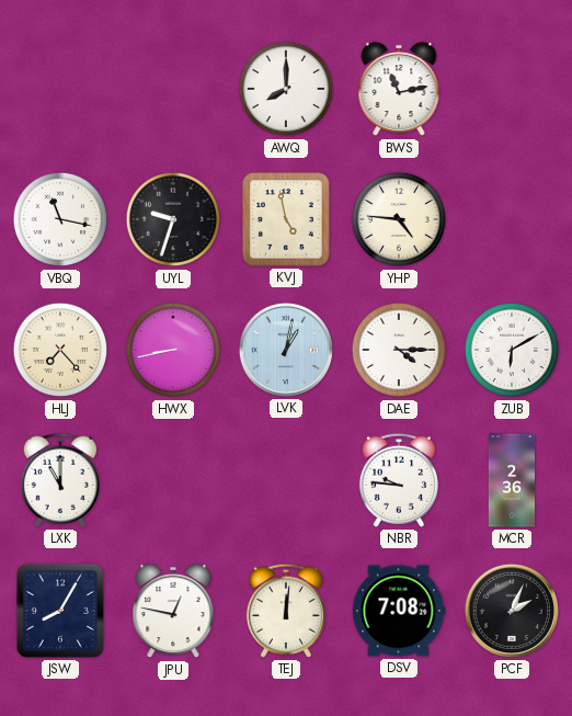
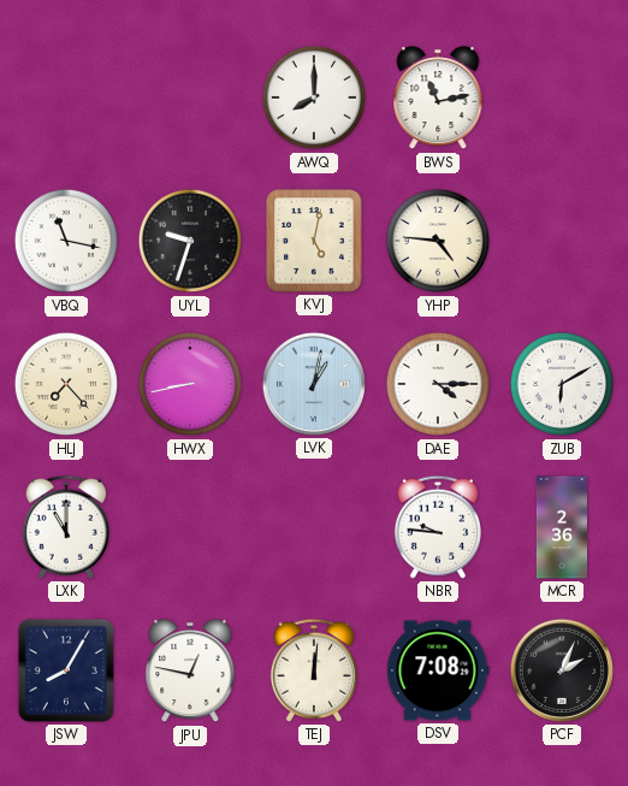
KVJ: 4:58 -> 5:02 (314, 241)
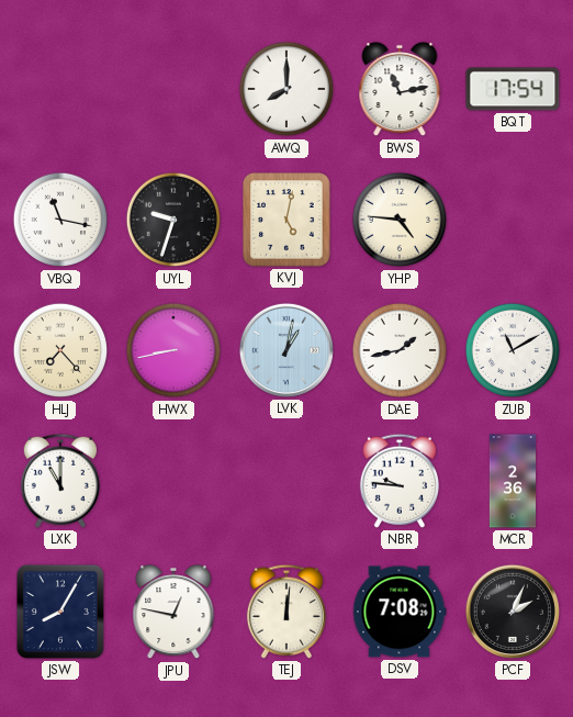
BQT: none -> 17:54 (513, 89)
DAE: 4:15 -> 1:43 (400, 350)
ZUB: 6:10 -> 11:10 (513, 350)
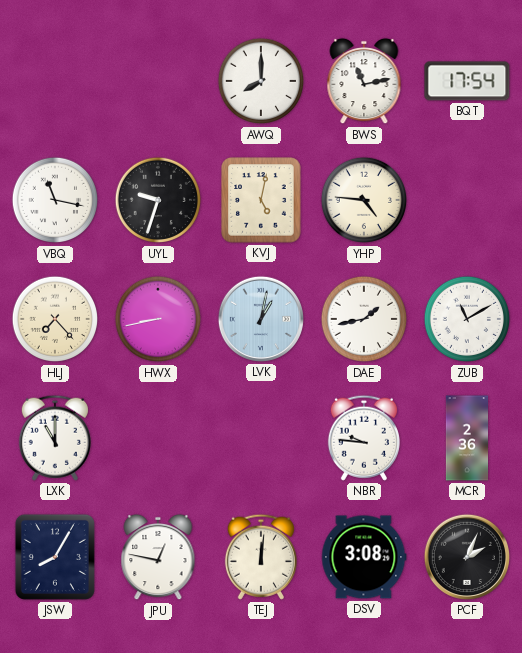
DSV: 7:08 -> 3:08 (364, 557)
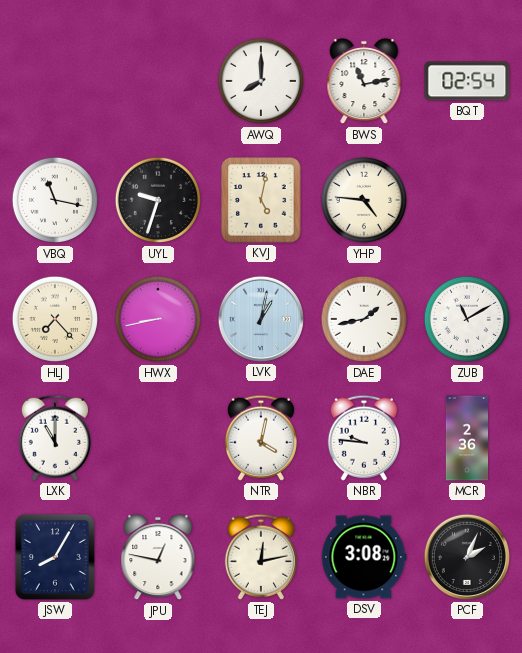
BQT: 17:54 -> 02:54 (467, 81)
NTR: none -> 4:02 (261, 438)
TEJ: 12:01 -> 12:13 (261, 557)
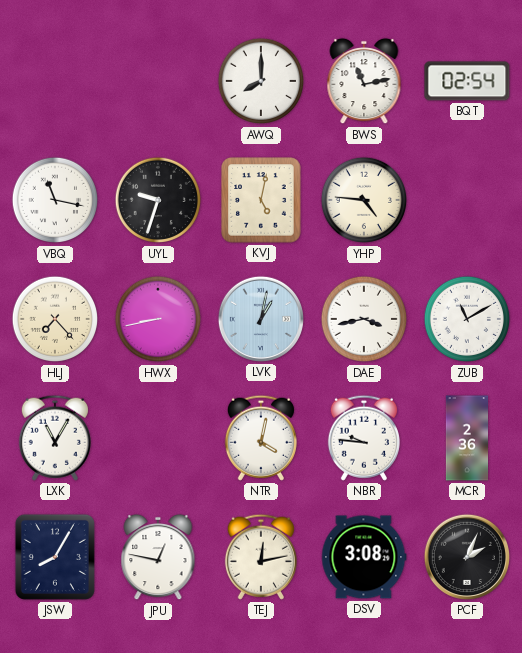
DAE: 1:43 -> 3:43 (364, 319)
LXK: 11:00 -> 11:05 (55, 438)
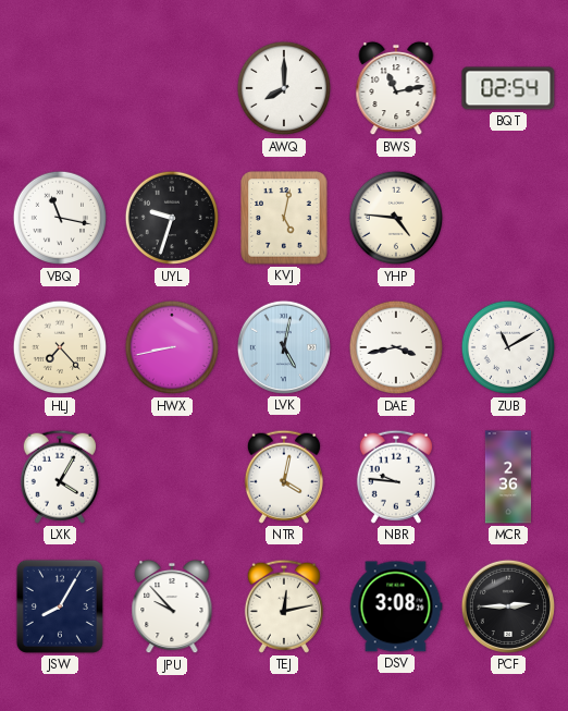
LVK: 1:02 -> 5:02 (284, 347)
LXK: 11:05 -> 4:05 (60, 477)
JPU: 12:47 -> 9:53 (172, 606)
PCF: 2:04 -> 2:45 (508, 606)
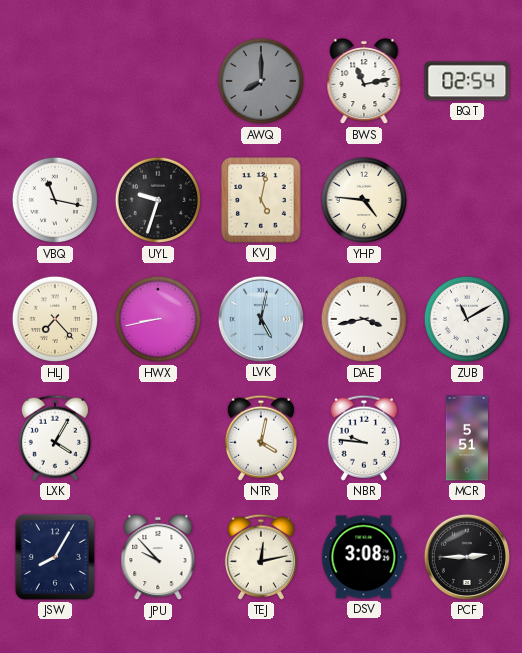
AWQ dial: white -> grey (261, 81)
MCR: 2:36 -> 5:51 (466, 438)
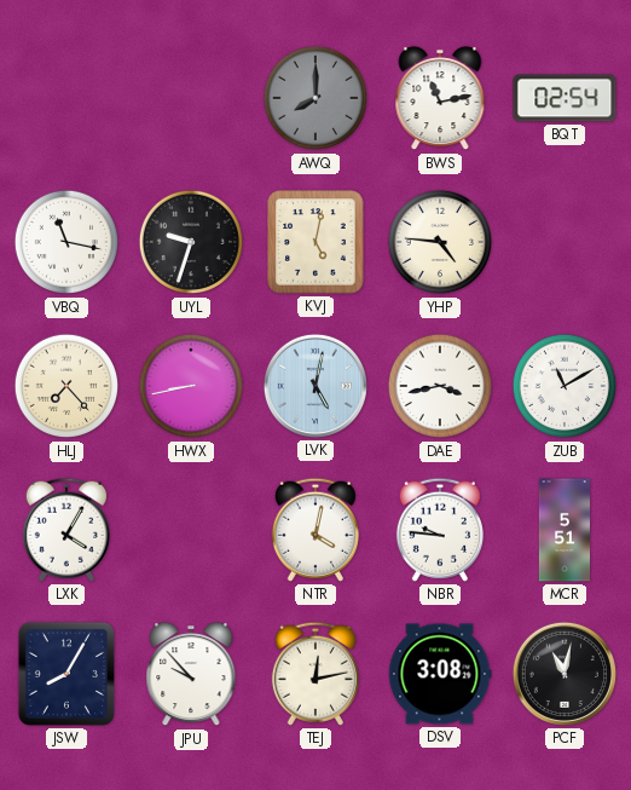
PCF: 2:45 -> 11:02 (565, 674)
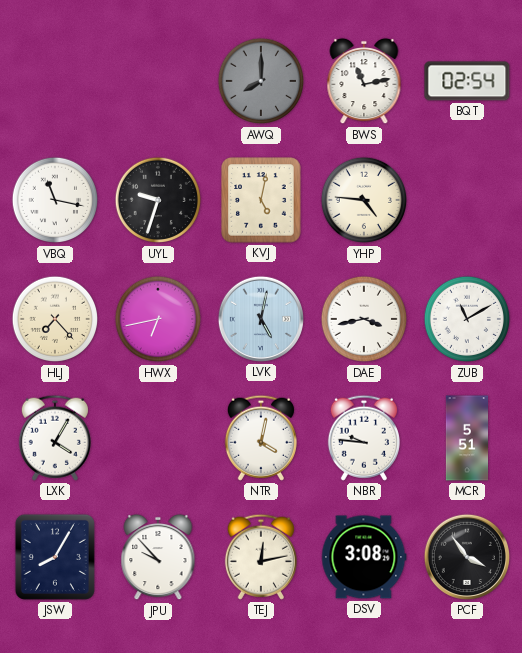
HWX: 8:43 -> 6:43 (158, 319)
PCF: 11:02 -> 3:54 (467, 557)
